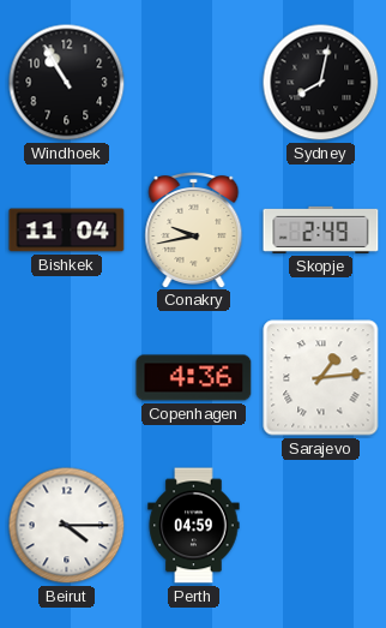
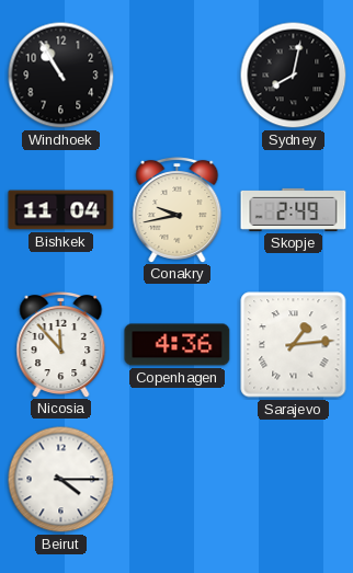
Nicosia: none -> 11:53 (61, 345)
Perth: 04:59 -> none (194, 526)
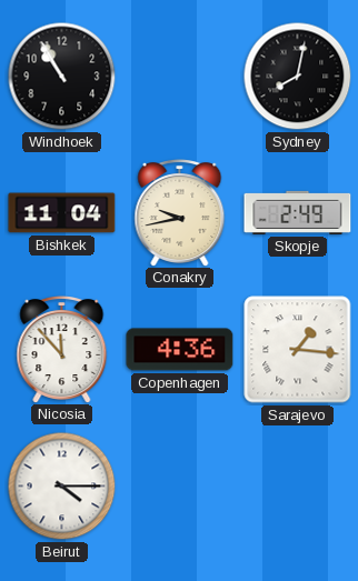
Sarajevo: 1:14 -> 1:16 (298, 350)
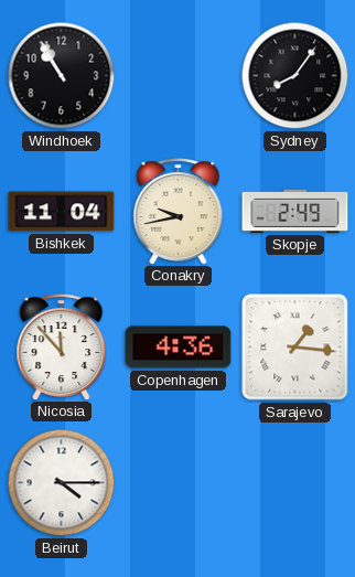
Sydney: 8:02 -> 8:06 (295, 76)
